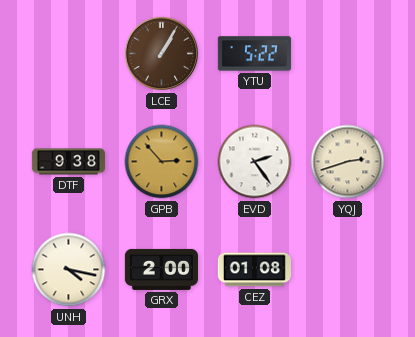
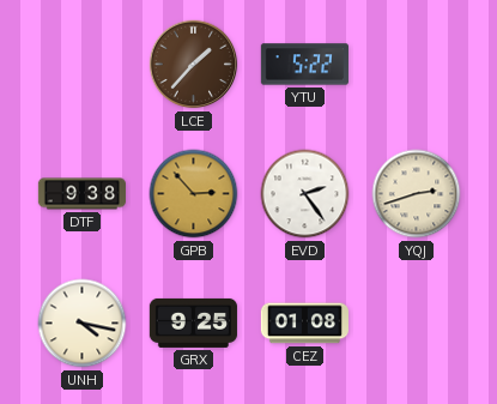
LCE: 1:05 -> 1:37 (194, 65)
GRX: 2:00 -> 9:25 (193, 322)
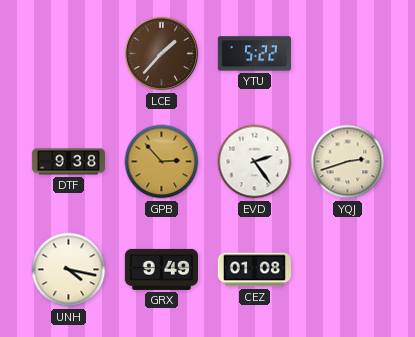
GRX: 9:25 -> 9:49 (161, 269)
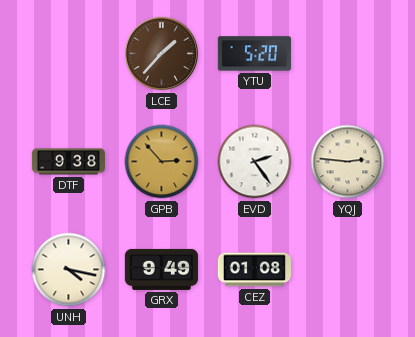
YTU: 5:22 -> 5:20 (254, 54)
YQJ: 2:42 -> 2:46 (348, 162)
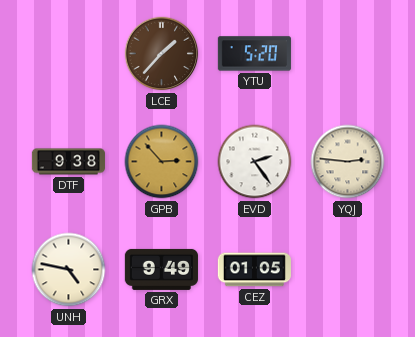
UNH: 4:17 -> 4:47 (69, 270)
CEZ: 01:08 -> 01:05 (254, 270)
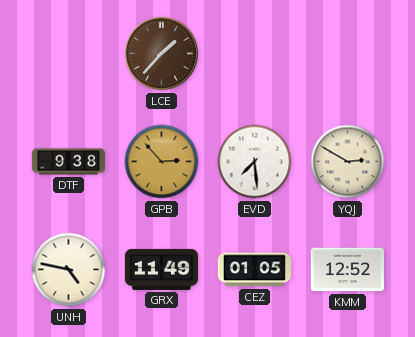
YTU: 5:20 -> none (254, 54)
EVD: 2:24 -> 7:29 (255, 162)
YQJ: 2:46 -> 2:50 (348, 162)
GRX: 9:49 -> 11:49 (161, 269)
KMM: none -> 12:52 (347, 270)
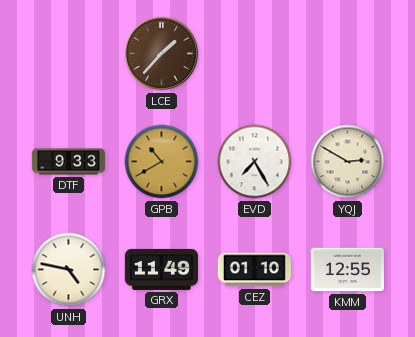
DTF: 9:38 -> 9:33 (68, 162)
GPB: 2:53 -> 10:40 (162, 162)
EVD: 7:29 -> 7:25 (255, 162)
CEZ: 01:05 -> 01:10 (254, 270)
KMM: 12:52 -> 12:55 (347, 270)
